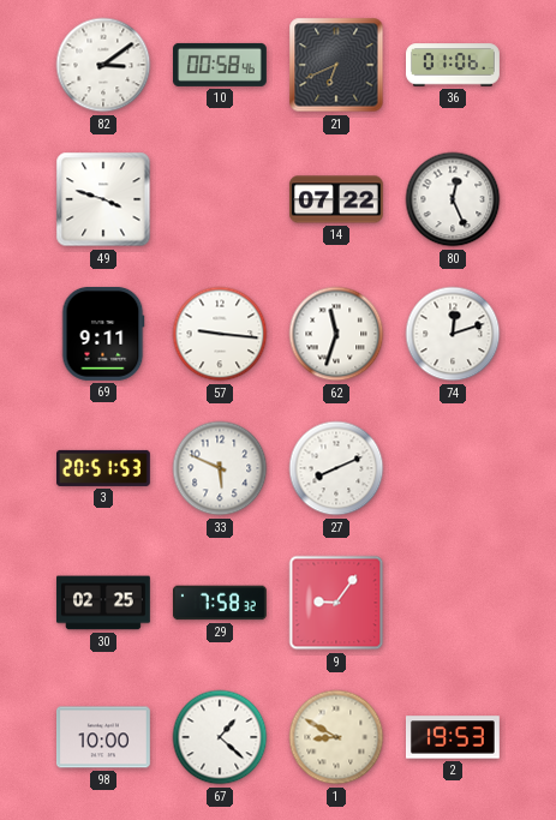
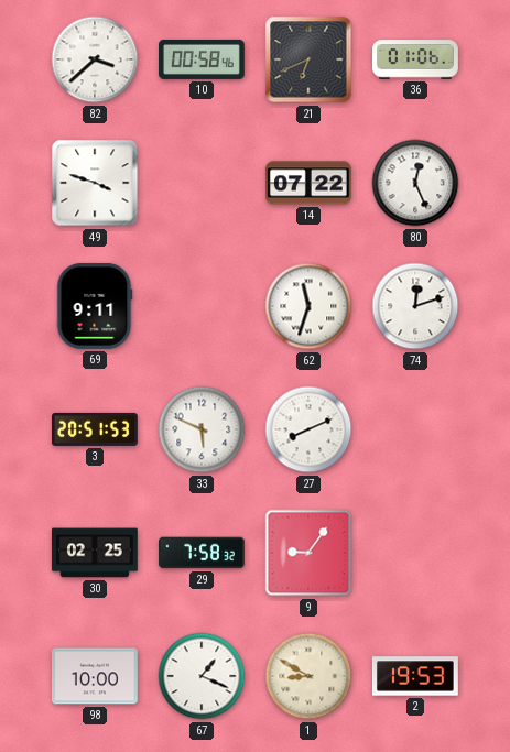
82: 3:09 -> 3:38 (95, 59)
57: 9:16 -> none (220, 334)
67: 1:22 -> 1:19 (202, 676)
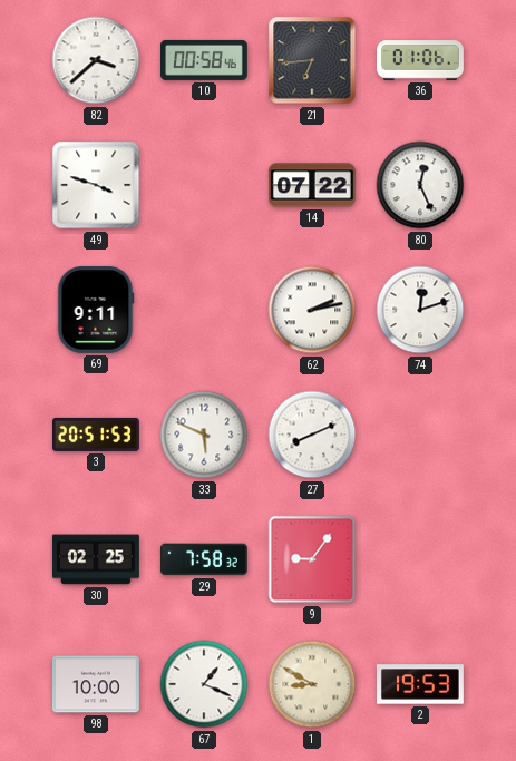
21: 6:41 -> 6:44 (312, 60)
62: 11:33 -> 2:13 (312, 310)
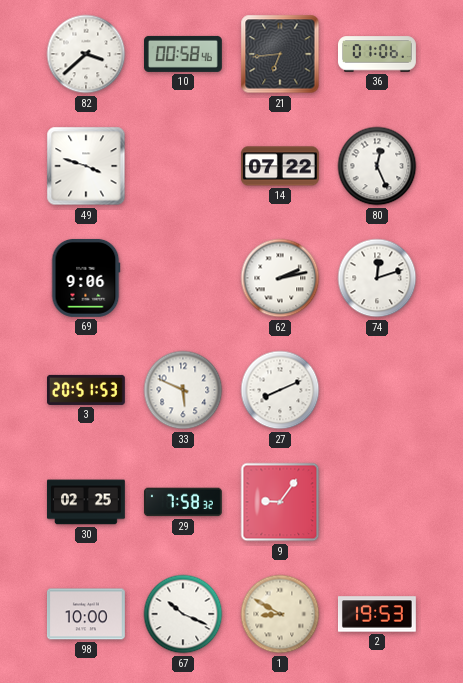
69: 9:11 -> 9:06 (86, 278)
67: 1:19 -> 10:19 (183, 614)
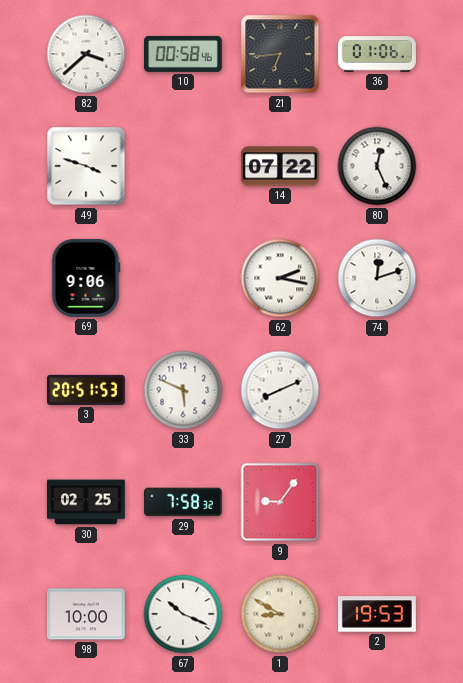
62: 2:13 -> 2:17 (280, 278)
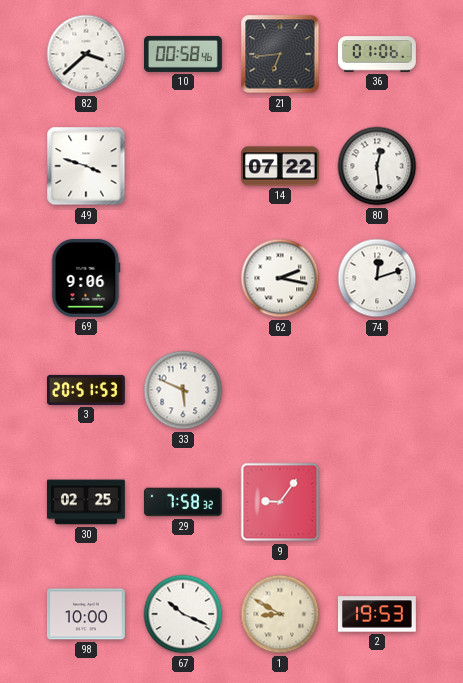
80: 12:26 -> 12:29 (377, 166)
27: 8:11 -> none (280, 390)
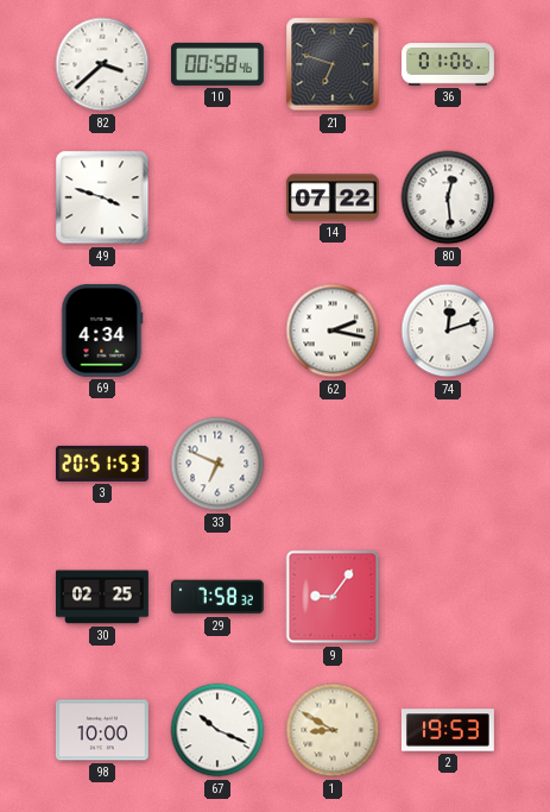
21: 6:44 -> 6:48 (333, 64)
69: 9:06 -> 4:34 (102, 331)
33: 5:49 -> 6:49 (217, 464)
